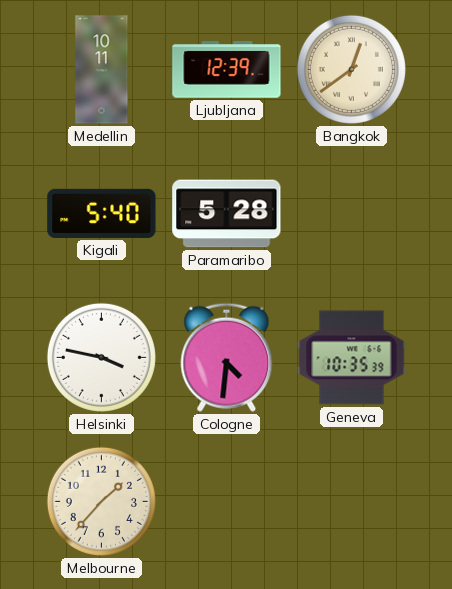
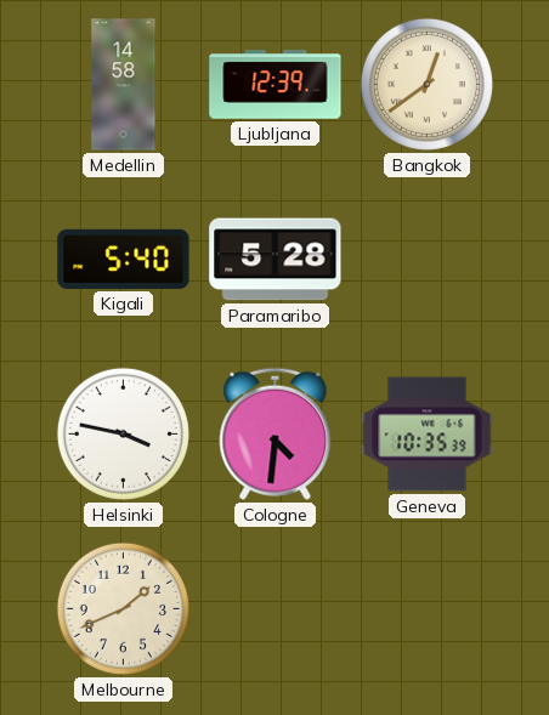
Medellin: 10:11 -> 14:58 (124, 85)
Melbourne: 1:37 -> 1:41 (123, 608)
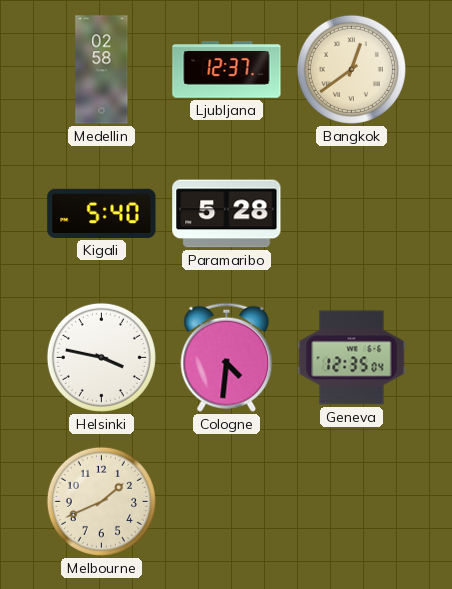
Medellin: 14:58 -> 02:58 (102, 70)
Ljubljana: 12:39 -> 12:37 (227, 70)
Geneva: 10:35 -> 12:35 (352, 358)
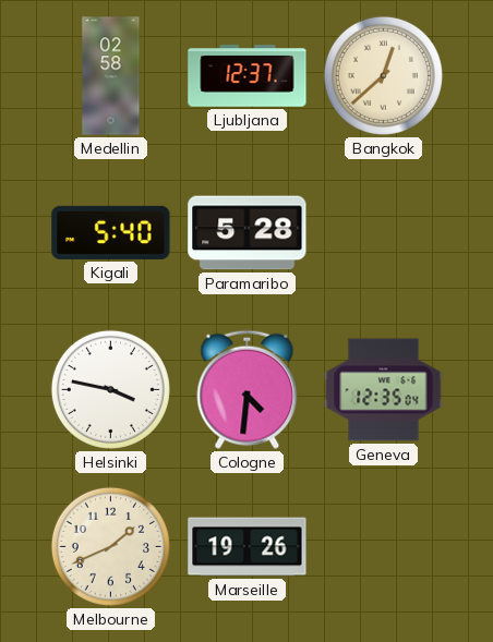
Bangkok: 12:39 -> 12:38 (383, 75)
Marseille: none -> 19:26 (248, 547)
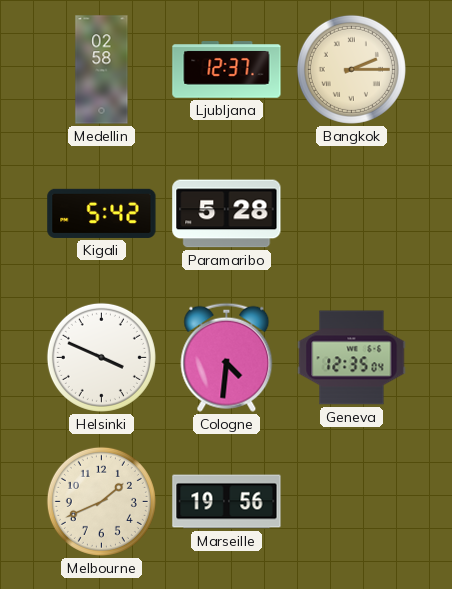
Bangkok: 12:38 -> 2:15 (351, 69)
Kigali: 5:40 -> 5:42 (102, 213)
Helsinki: 3:47 -> 3:49 (101, 357)
Marseille: 19:26 -> 19:56 (227, 502)
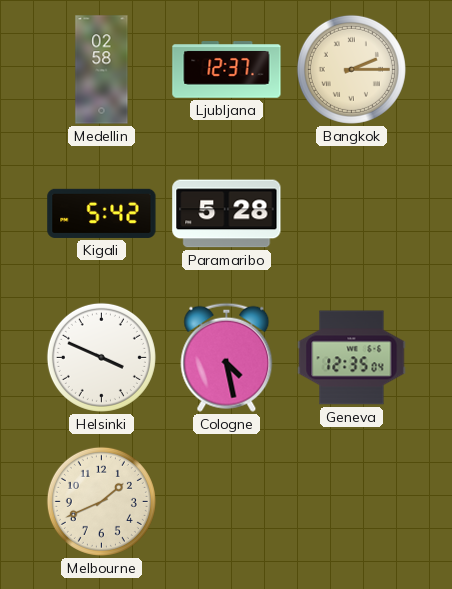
Cologne: 4:31 -> 4:28 (227, 357)
Marseille: 19:56 -> none (227, 502)
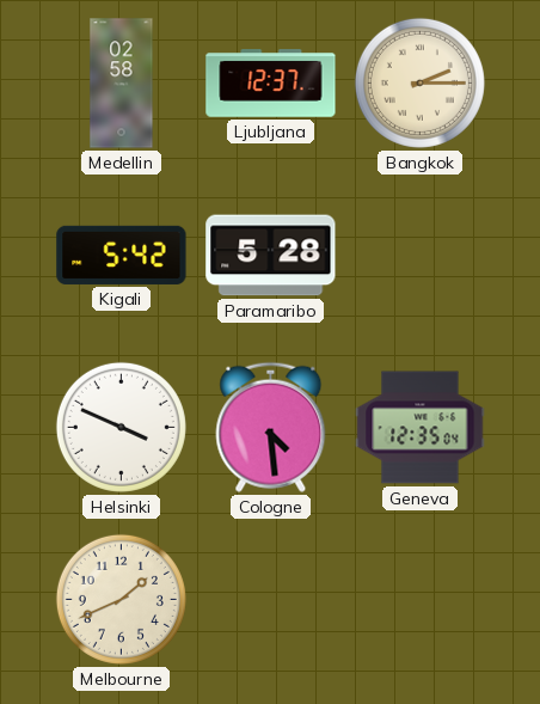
Cologne: 4:28 -> 4:29 (271, 427)
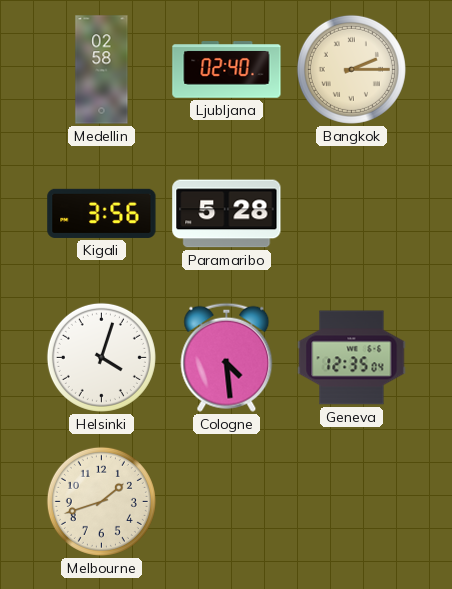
Ljubljana: 12:37 -> 02:40 (227, 70)
Kigali: 5:42 -> 3:56 (102, 213)
Helsinki: 3:49 -> 4:03 (101, 357)
Melbourne: 1:41 -> 1:42 (101, 501)
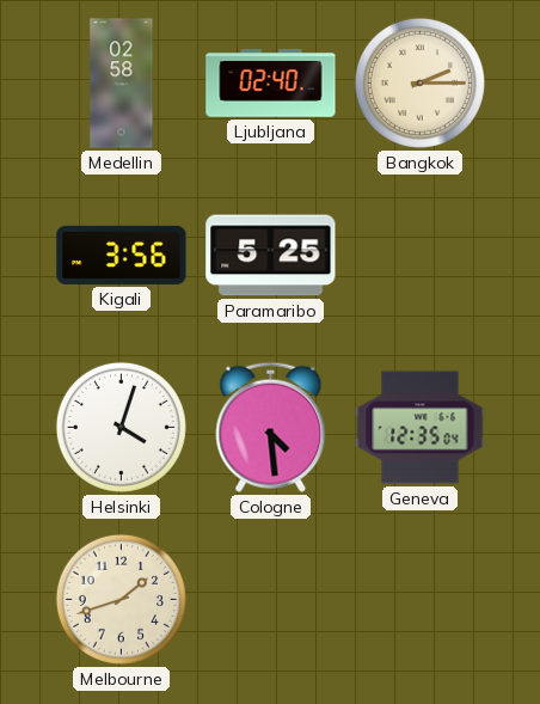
Paramaribo: 5:28 -> 5:25 (271, 256)
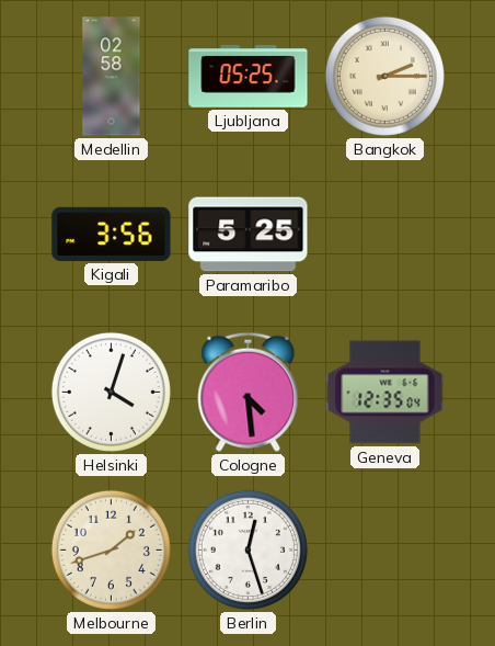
Ljubljana: 02:40 -> 05:25 (249, 77)
Berlin: none -> 12:27 (248, 549)
